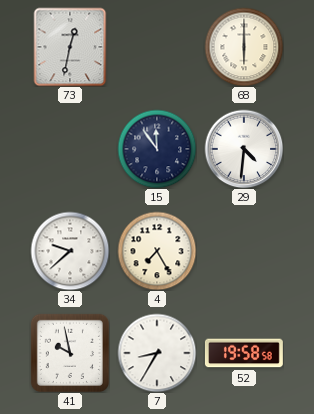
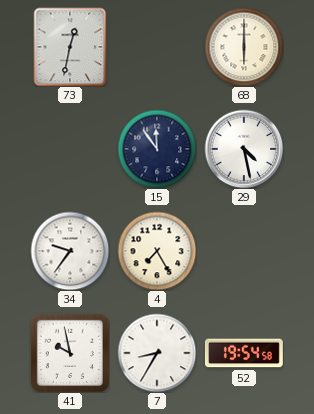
29: 4:31 -> 4:28 (244, 149)
34: 9:38 -> 9:36 (70, 251)
52: 19:58 -> 19:54 (244, 353)
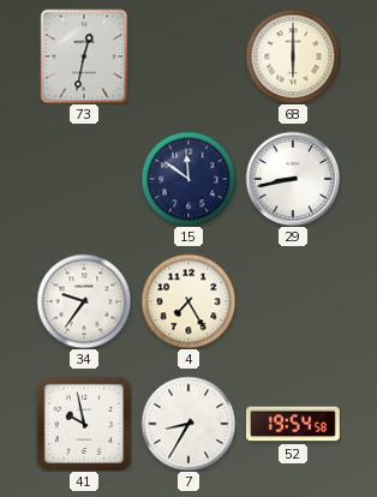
15: 11:54 -> 11:51 (188, 179)
29: 4:28 -> 8:43 (293, 179)
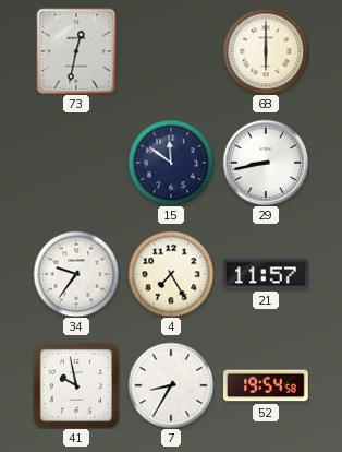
21: none -> 11:57 (266, 274)
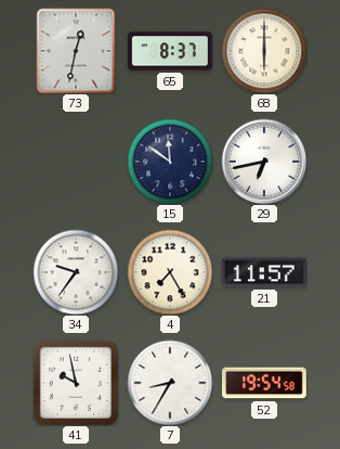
65: none -> 8:37 (170, 51)
29: 8:43 -> 6:43 (264, 162)
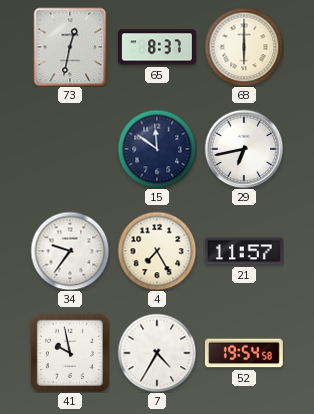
7: 8:35 -> 4:35 (157, 353)
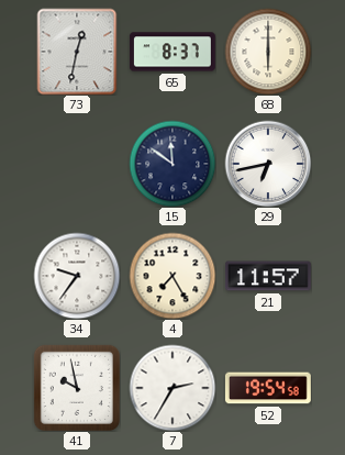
7: 4:35 -> 2:35 (172, 388)
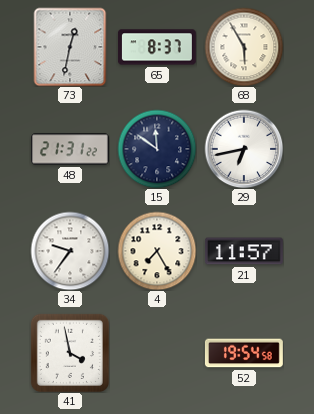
68: 6:00 -> 5:55 (244, 47)
48: none -> 21:31 (71, 149)
41: 9:58 -> 3:58 (70, 353)
7: 2:35 -> none (172, 388)
